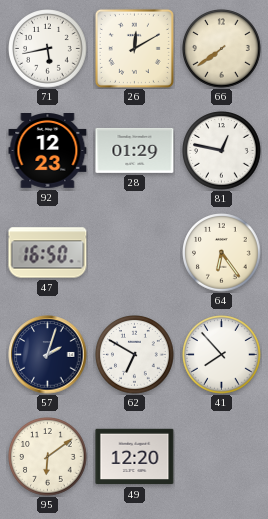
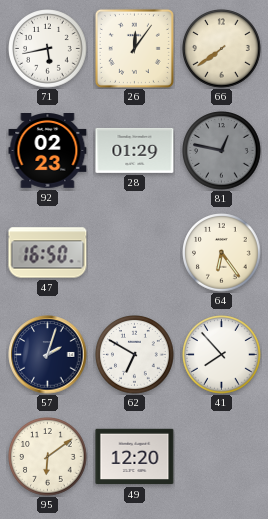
26: 12:10 -> 12:06 (134, 48)
92: 12:23 -> 02:23 (48, 151)
81 dial: white -> grey (222, 151)
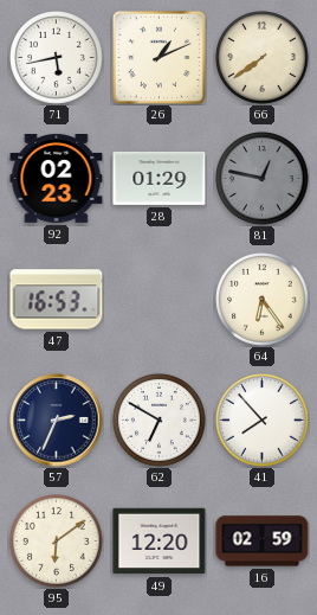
26: 12:06 -> 1:11 (158, 57)
47: 16:50 -> 16:53 (57, 300)
57: 2:03 -> 2:34 (57, 421)
16: none -> 02:59 (263, 542)
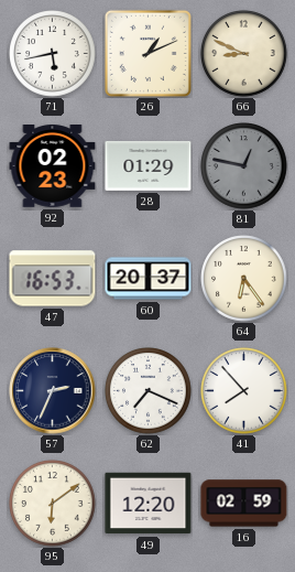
66: 7:39 -> 8:49 (244, 54)
60: none -> 20:37 (149, 279)
62: 6:50 -> 7:19 (149, 391)
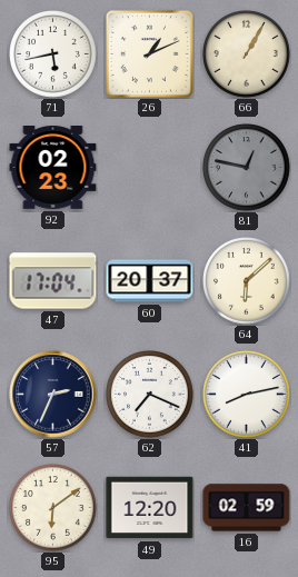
66: 8:49 -> 1:05 (247, 54)
28: 01:29 -> none (149, 165)
47: 16:53 -> 17:04 (53, 281)
64: 6:24 -> 6:08 (247, 281)
41: 7:53 -> 8:13 (247, 395)
